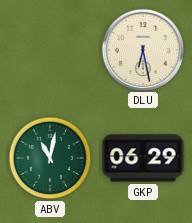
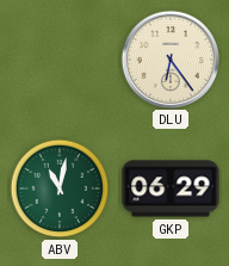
DLU: 6:28 -> 6:24 (169, 58)
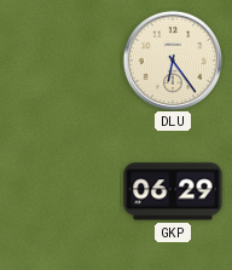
ABV: 11:02 -> none (60, 188)
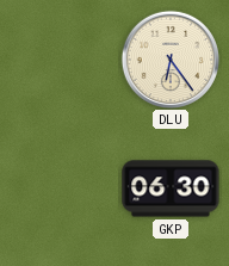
GKP: 06:29 -> 06:30 (171, 188)
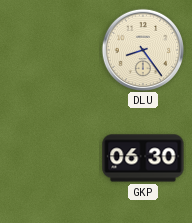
DLU: 6:24 -> 8:24 (142, 49)
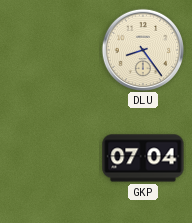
GKP: 06:30 -> 07:04 (143, 158)
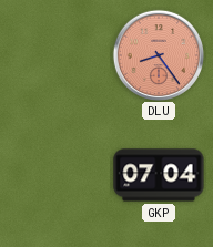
DLU dial: cream -> salmon (158, 54)
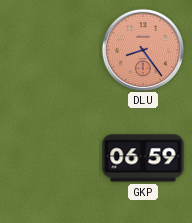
GKP: 07:04 -> 06:59 (143, 158)
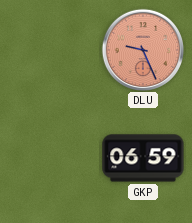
DLU: 8:24 -> 9:26 (142, 49)
